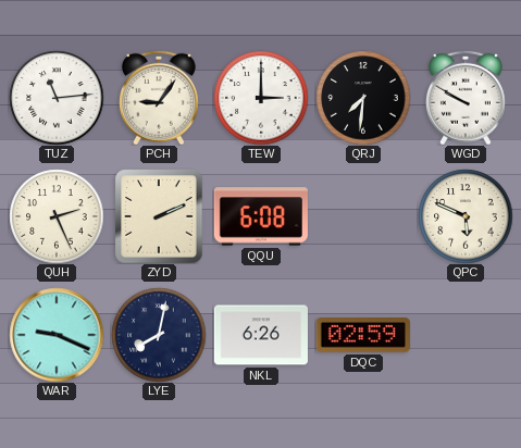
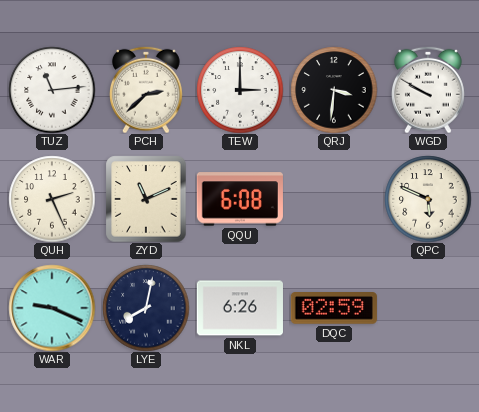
PCH: 9:06 -> 2:38 (147, 90)
QRJ: 7:31 -> 3:31 (334, 90)
ZYD: 2:11 -> 11:11 (146, 199)
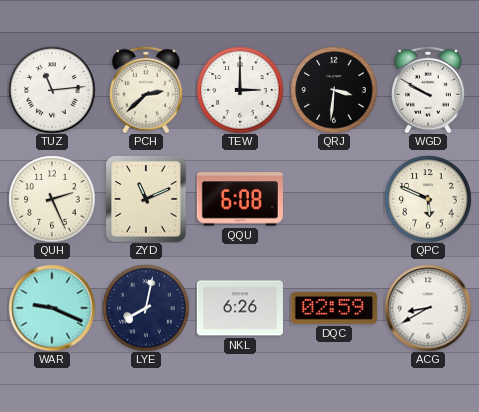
ACG: none -> 8:40 (428, 308)
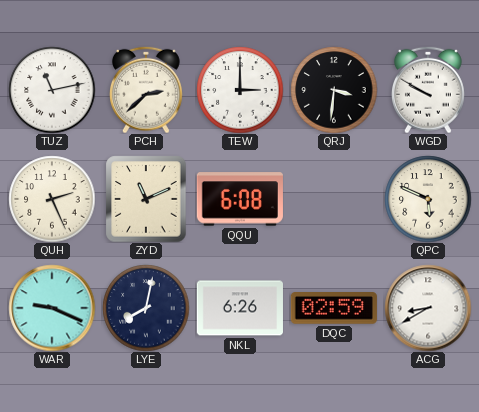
TUZ: 11:14 -> 11:13 (52, 90)
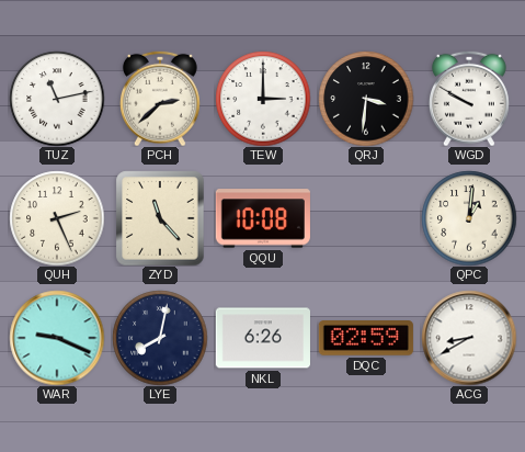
ZYD: 11:11 -> 11:23 (160, 218)
QQU: 6:08 -> 10:08 (263, 218)
QPC: 5:49 -> 1:01 (469, 218)
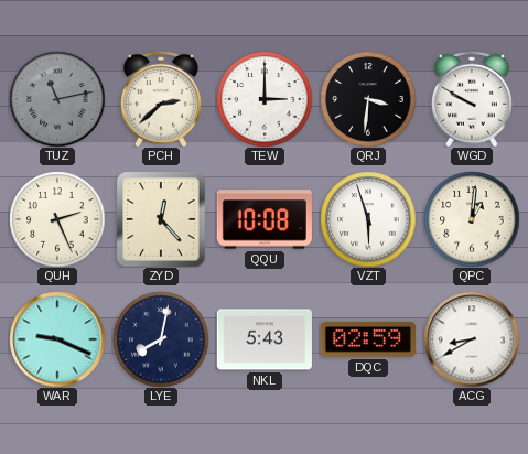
TUZ dial: white -> grey (57, 99)
ZYD: 11:23 -> 12:23 (161, 219)
VZT: none -> 5:57 (368, 219)
NKL: 6:26 -> 5:43 (265, 339)
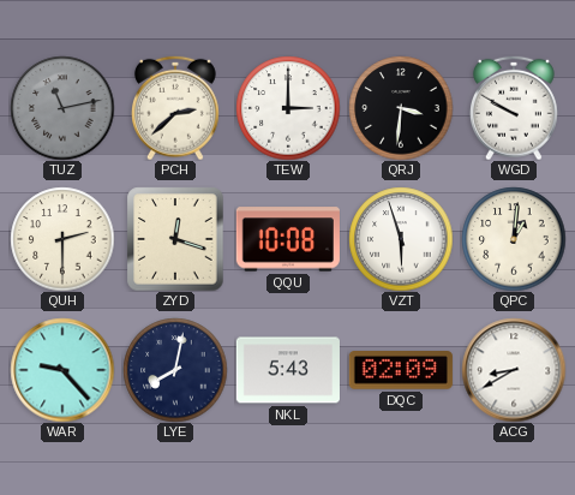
QUH: 2:26 -> 2:30 (62, 239)
ZYD: 12:23 -> 12:18 (175, 239)
WAR: 9:19 -> 9:23 (62, 370)
DQC: 02:59 -> 02:09 (401, 371)
